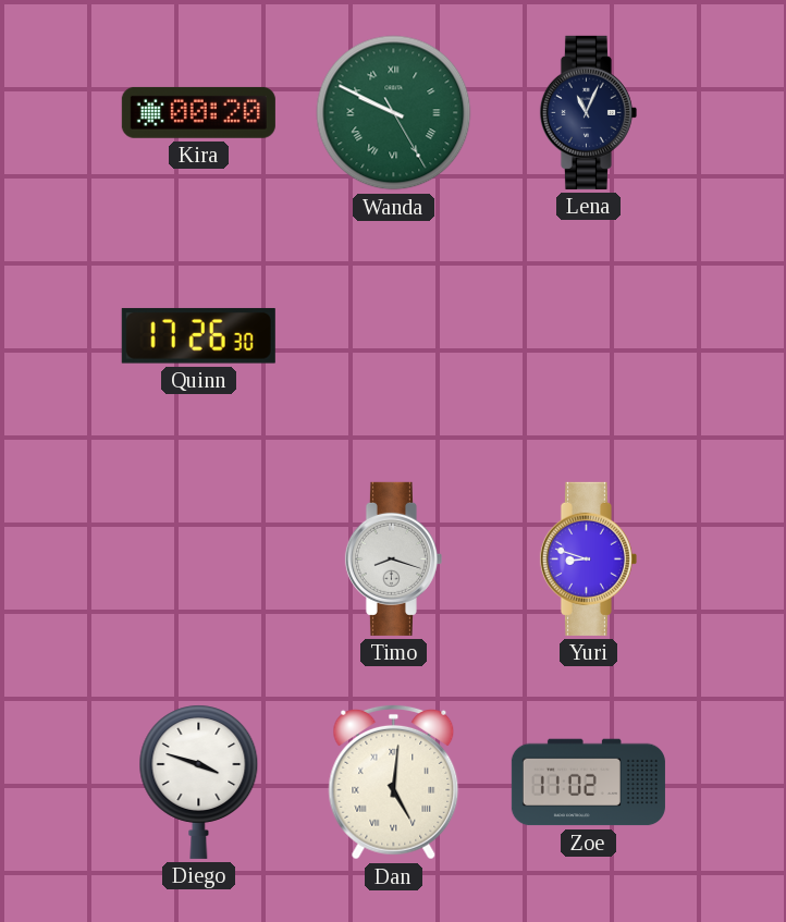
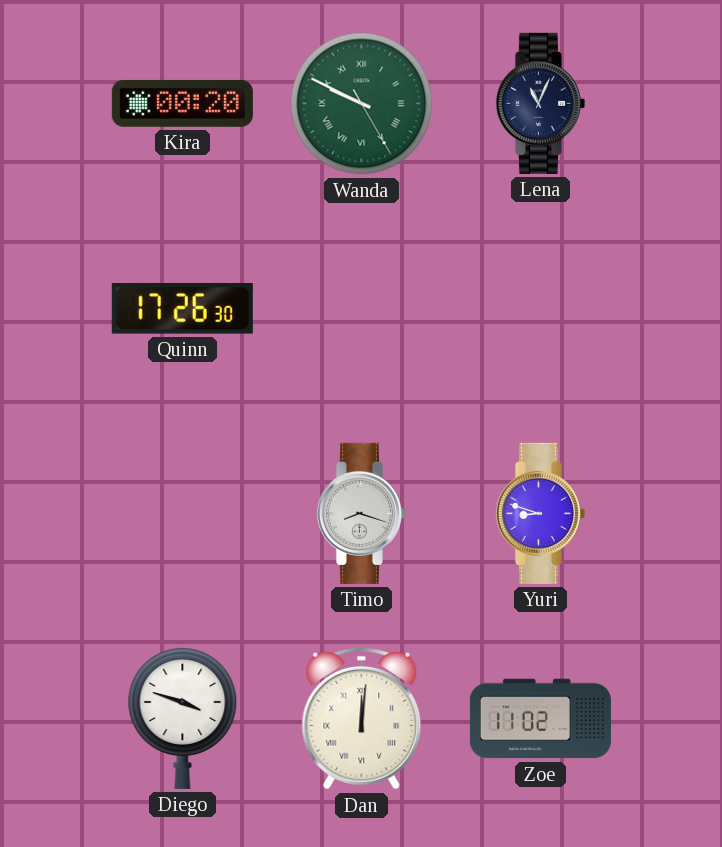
Dan: 5:01 -> 12:01 (362, 718)
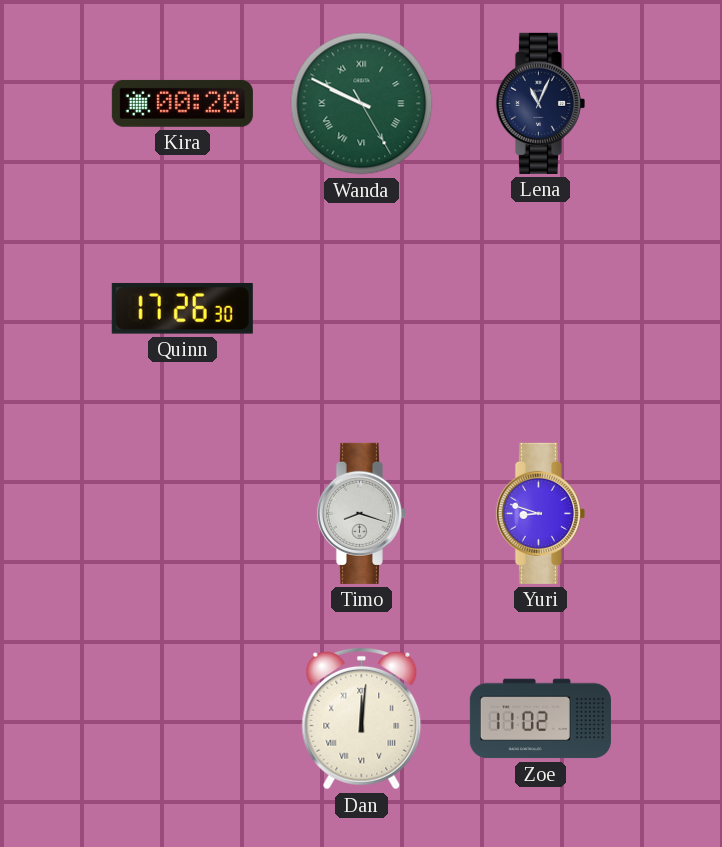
Diego: 3:48 -> none (183, 718)
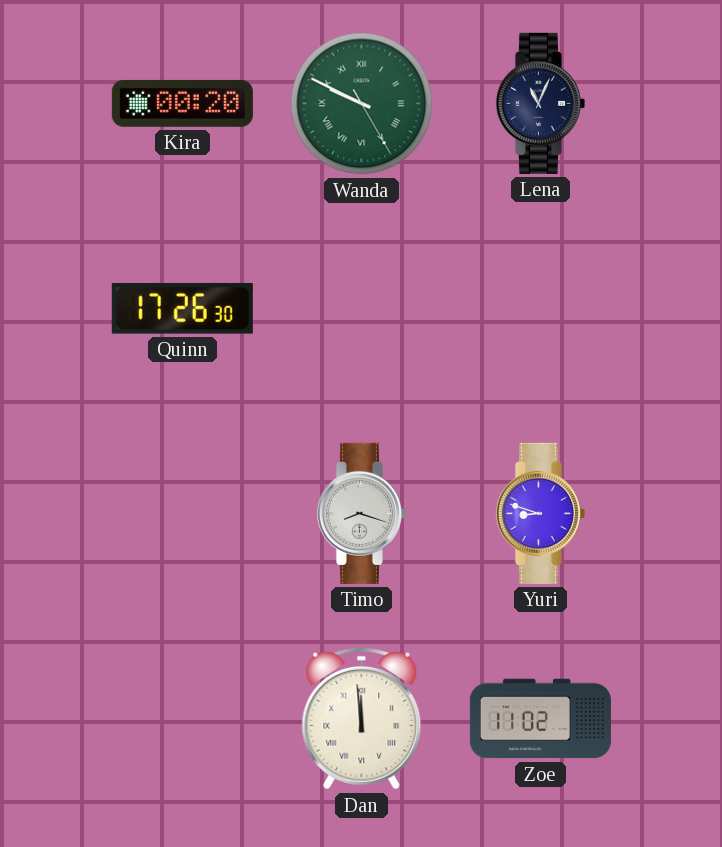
Dan: 12:01 -> 11:59 (362, 718)
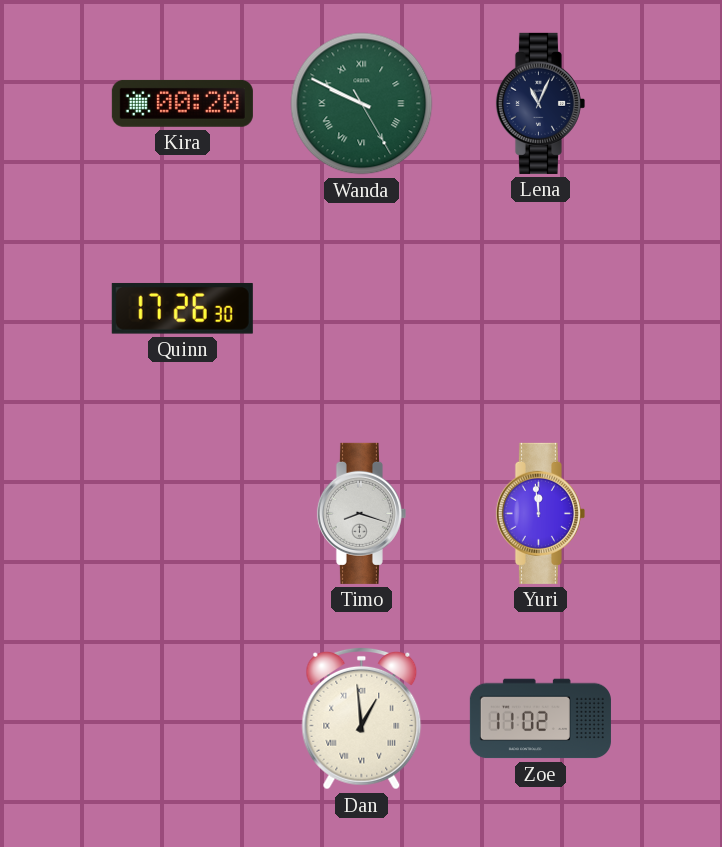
Yuri: 8:48 -> 11:59 (540, 513)
Dan: 11:59 -> 12:59 (362, 718)
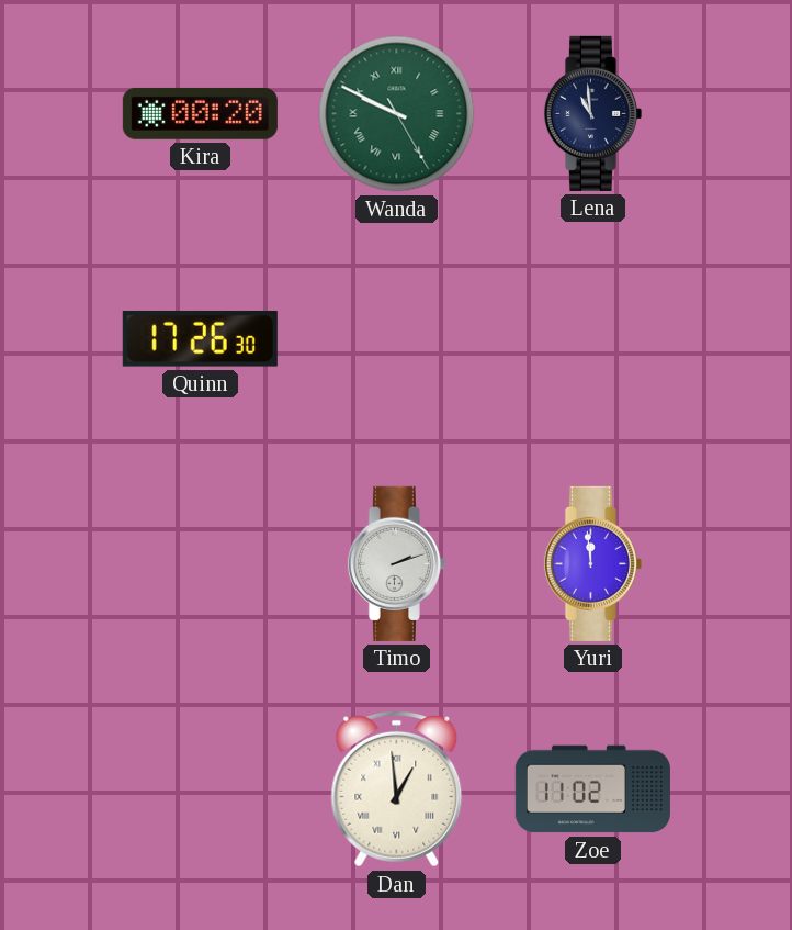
Lena: 11:04 -> 10:59 (592, 113)
Timo: 8:18 -> 2:12 (396, 563)
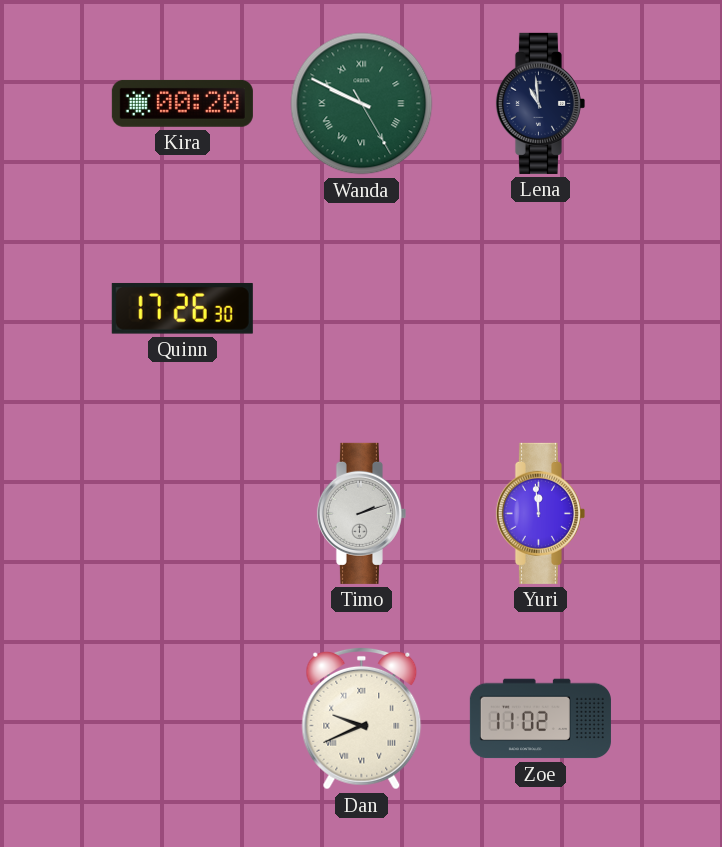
Dan: 12:59 -> 9:41 (362, 718)
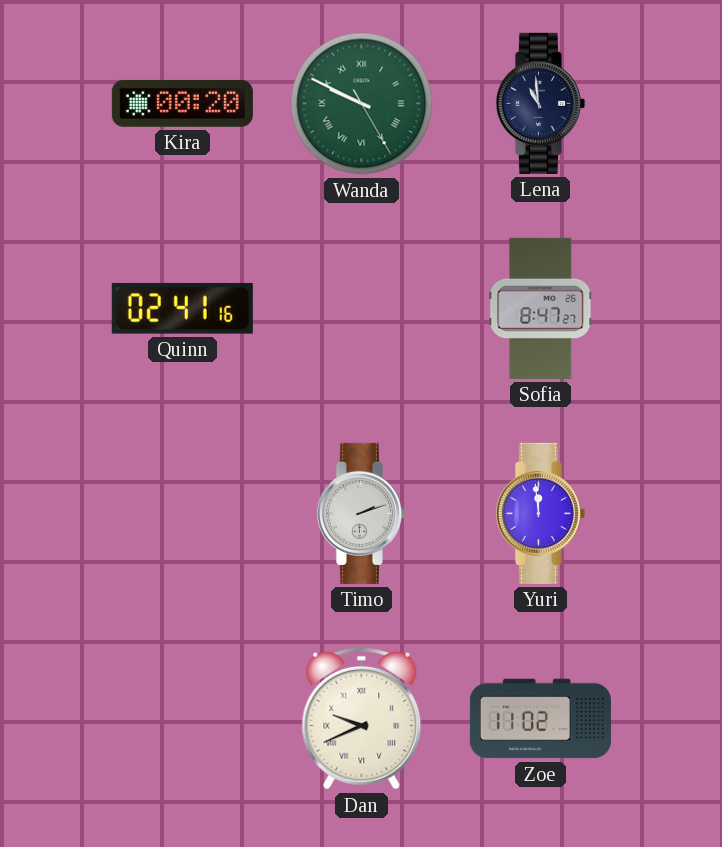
Quinn: 17:26 -> 02:41 (182, 309)
Sofia: none -> 8:47 (541, 308)
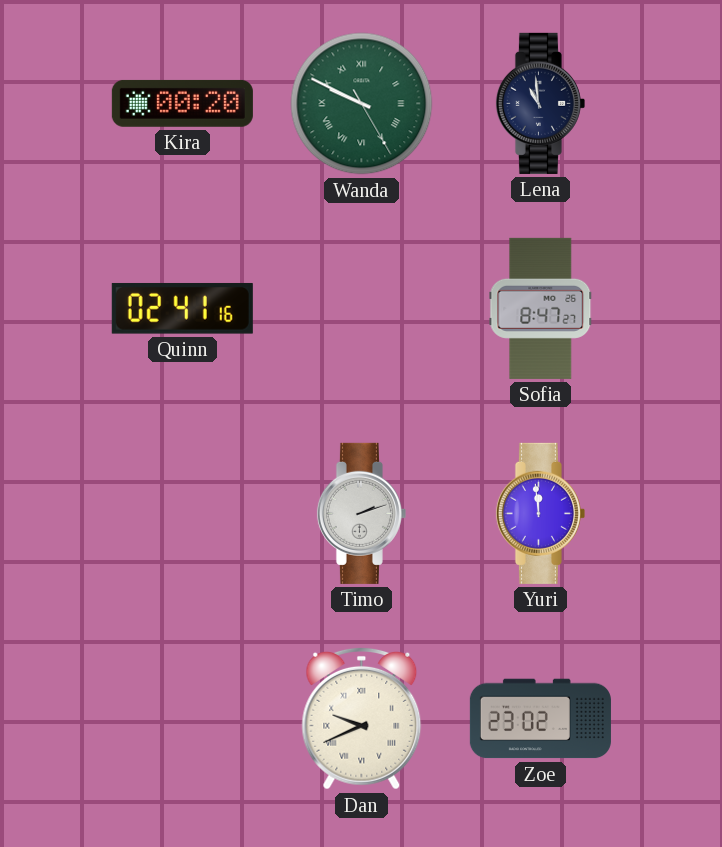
Zoe: 11:02 -> 23:02 (540, 719)
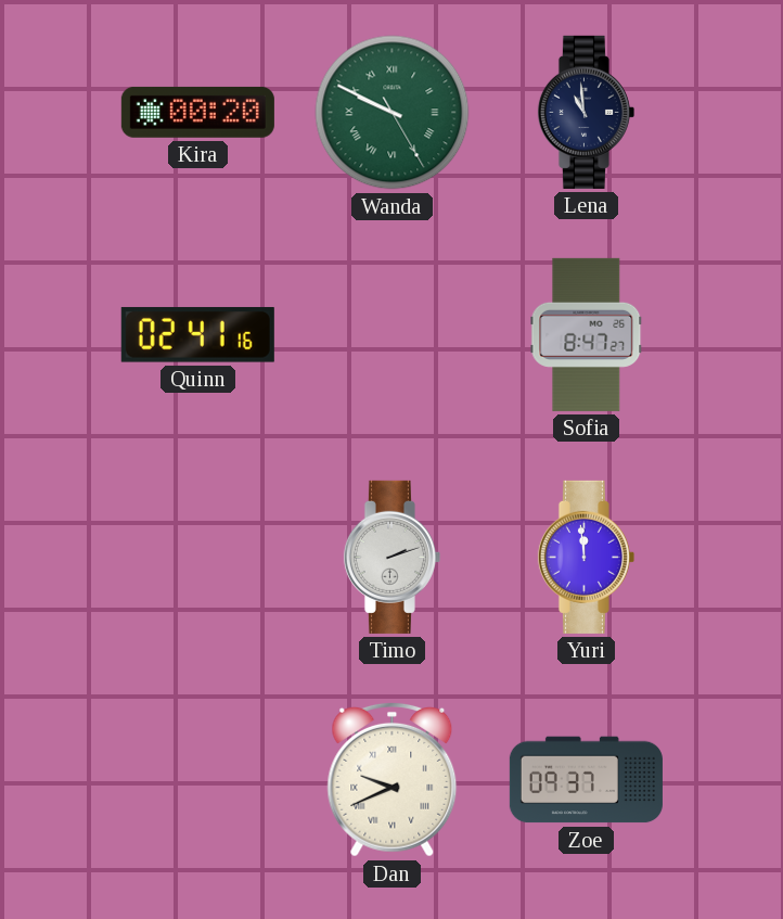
Zoe: 23:02 -> 09:37 (586, 780)
